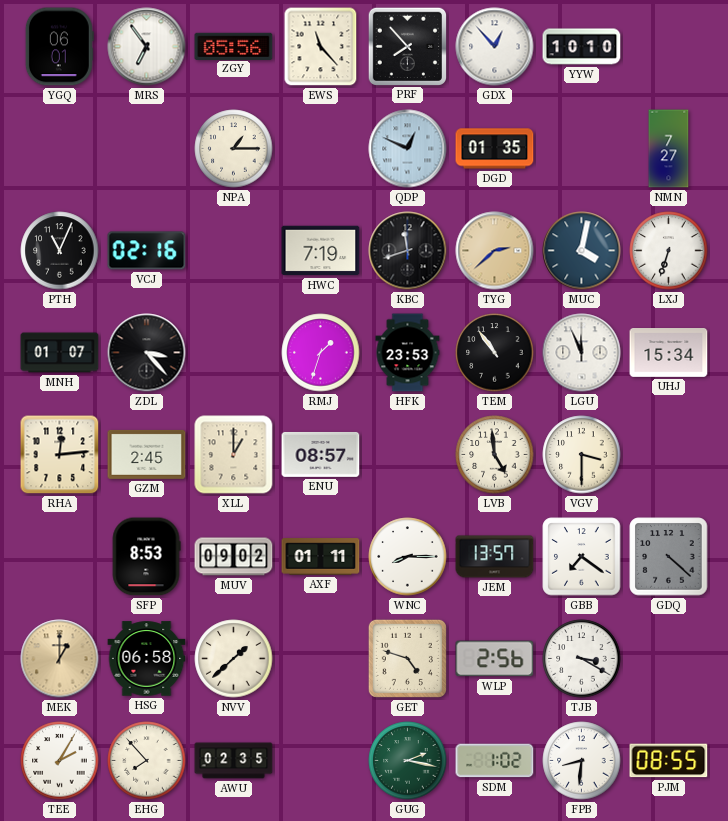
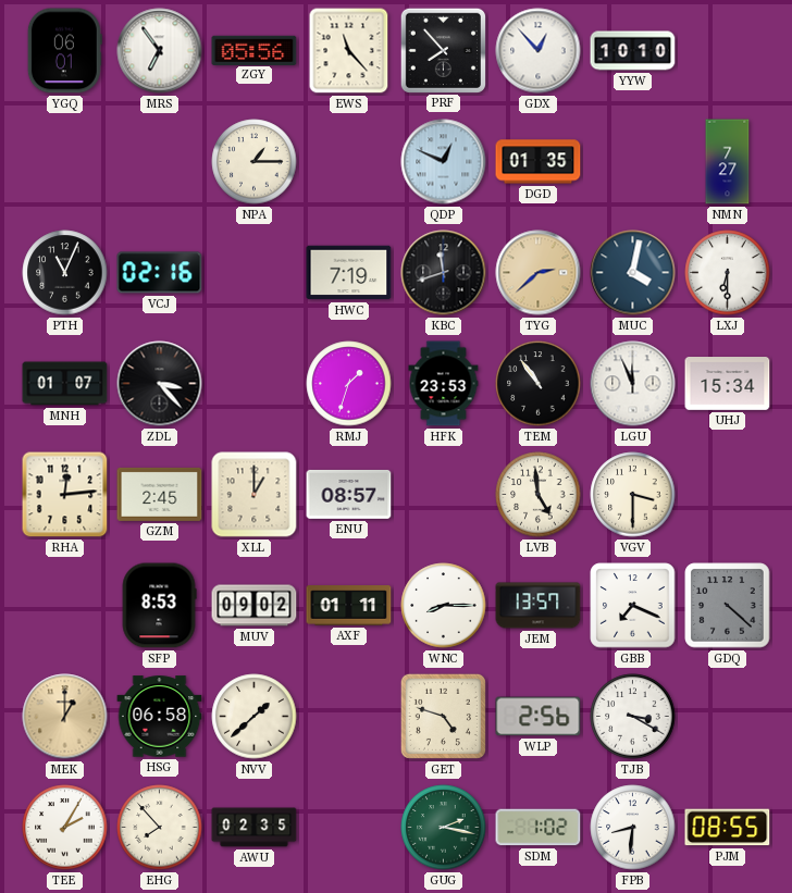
LXJ: 6:33 -> 6:30 (728, 273)
GBB: 7:21 -> 7:19 (633, 606)
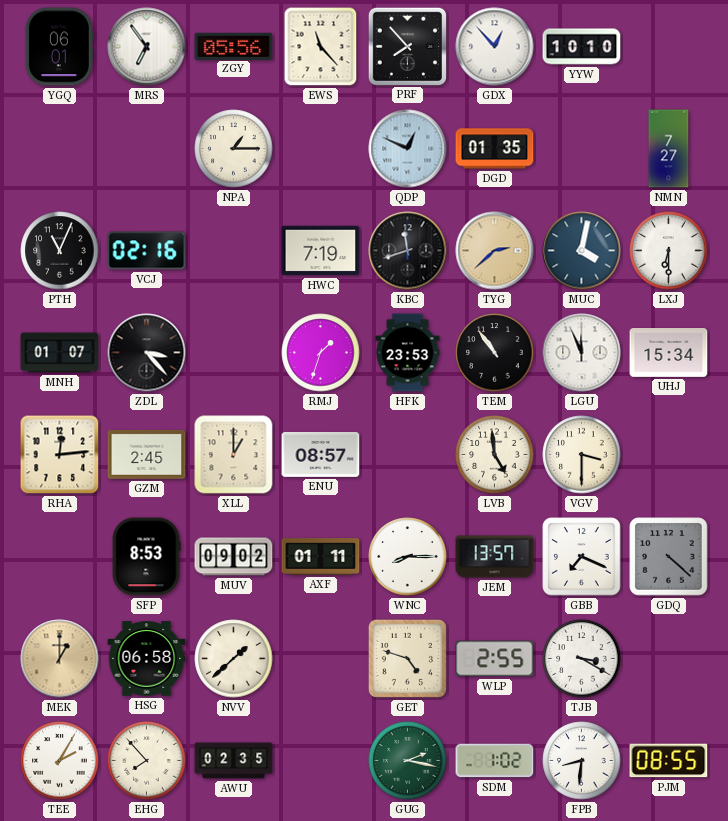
WLP: 2:56 -> 2:55 (495, 659)
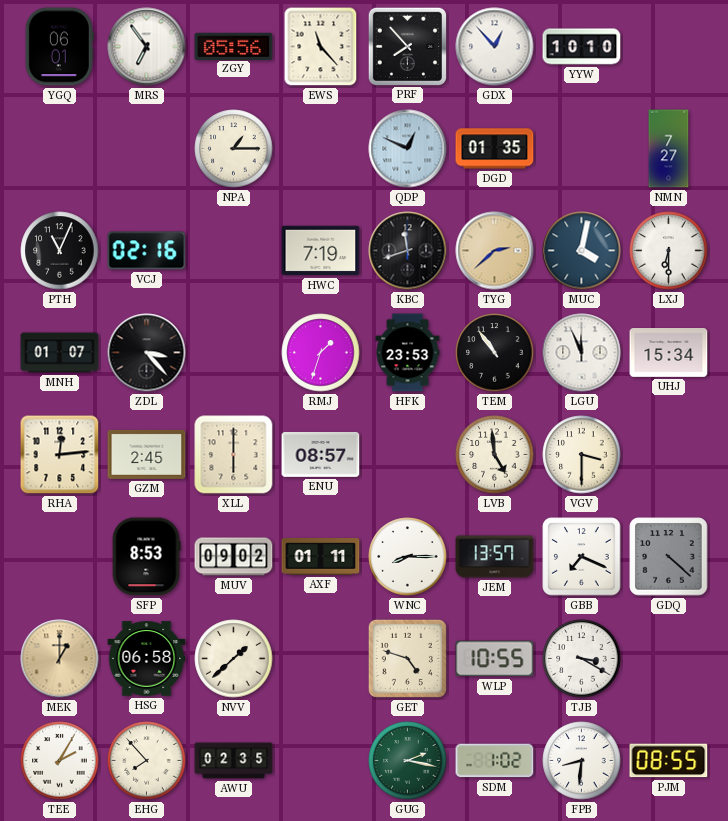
XLL: 1:00 -> 6:00 (234, 455)
WLP: 2:55 -> 10:55 (495, 659)
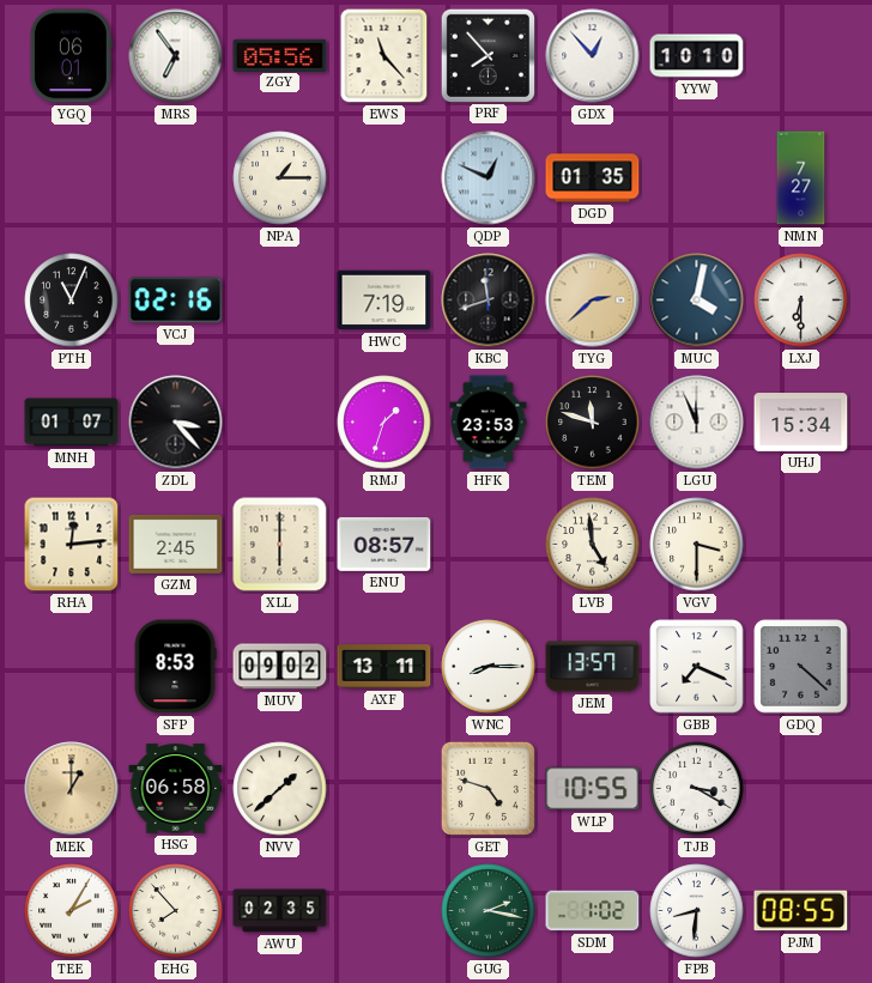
TEM: 10:54 -> 11:48 (593, 423)
AXF: 01:11 -> 13:11 (384, 667)
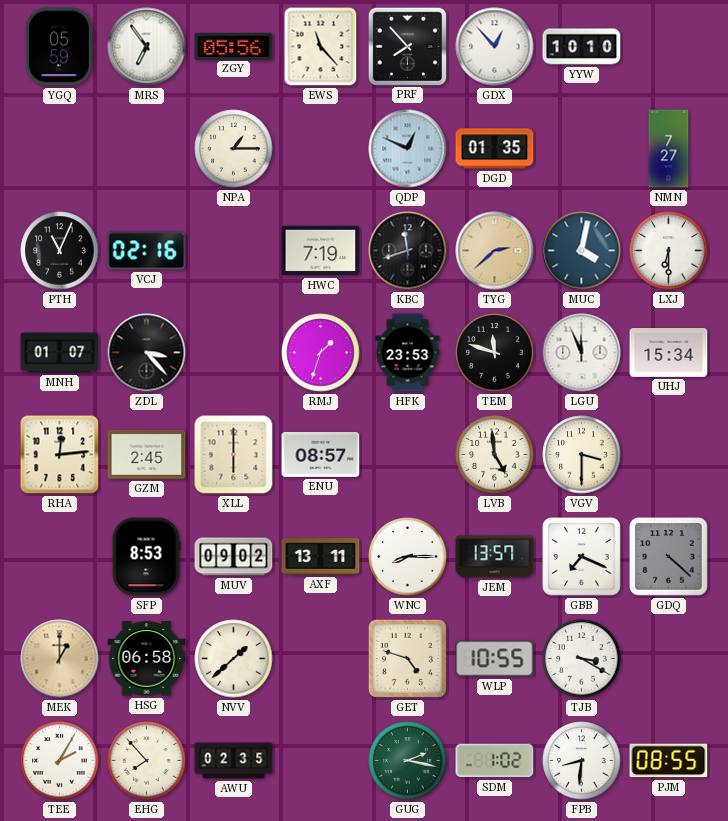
YGQ: 06:01 -> 05:59 (59, 47)
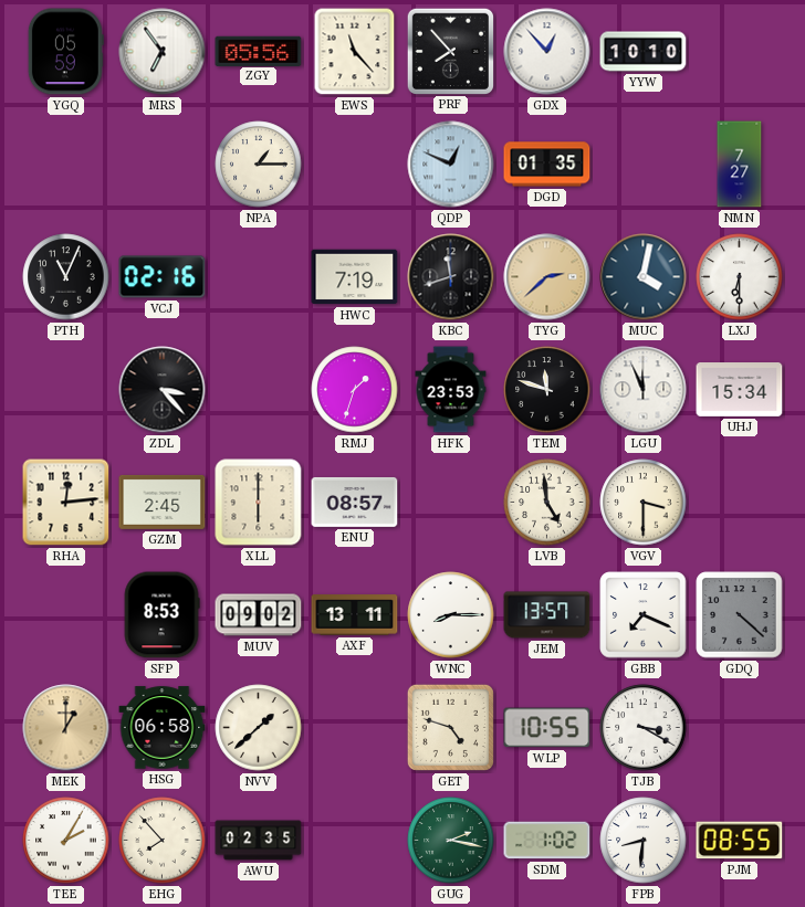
MNH: 01:07 -> none (60, 353)
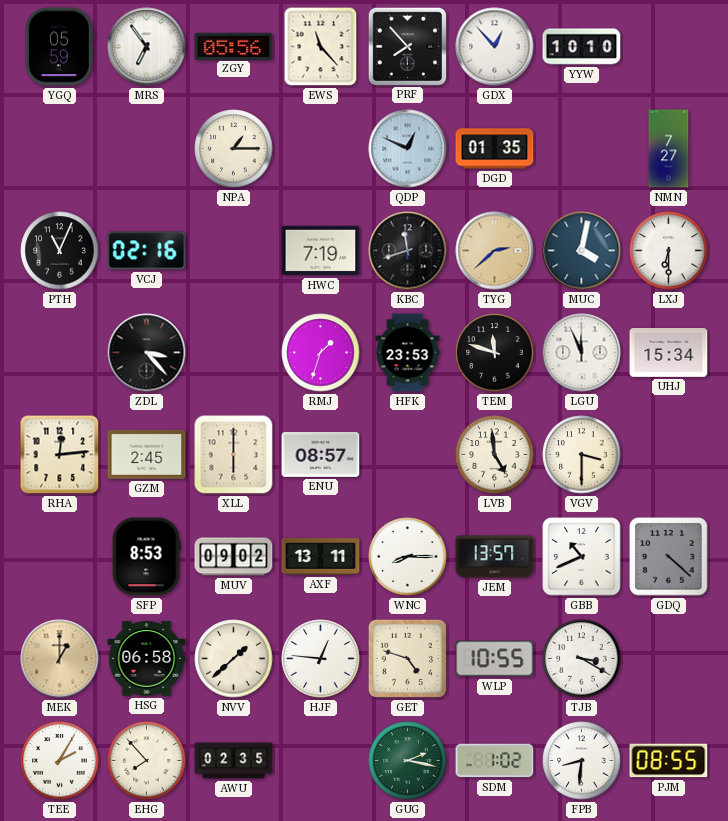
GBB: 7:19 -> 10:41 (582, 557)
HJF: none -> 12:46 (321, 659)
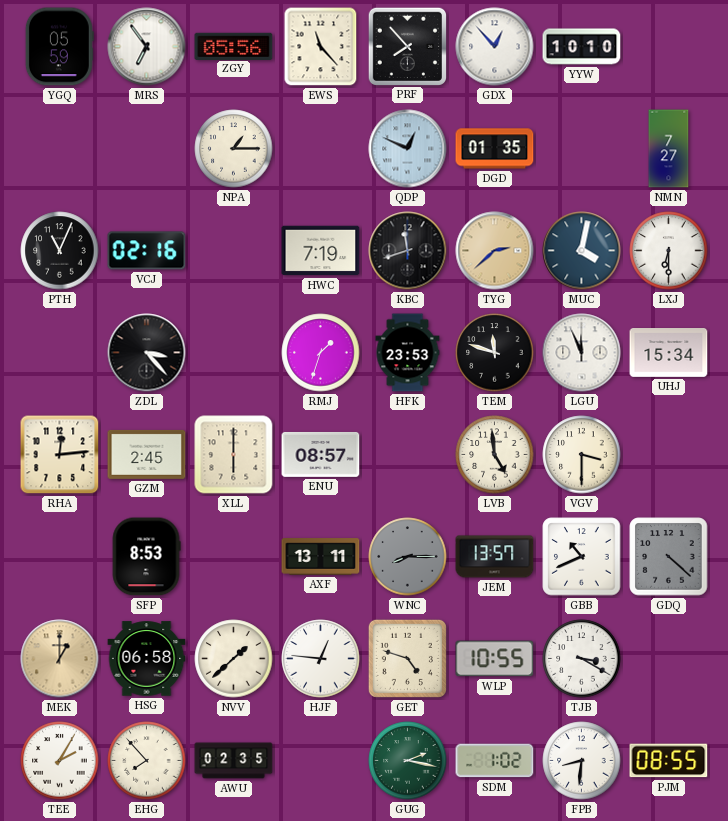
MUV: 09:02 -> none (234, 557)
WNC dial: white -> grey (408, 557)
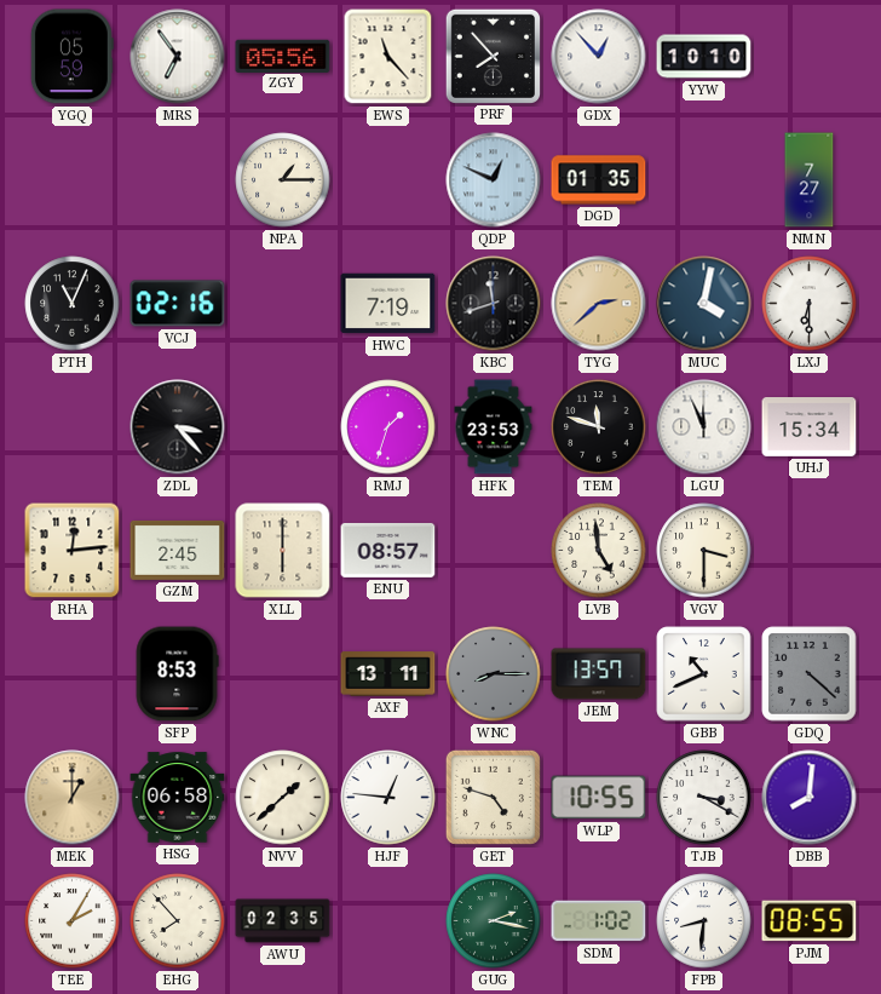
DBB: none -> 8:01 (810, 798)
